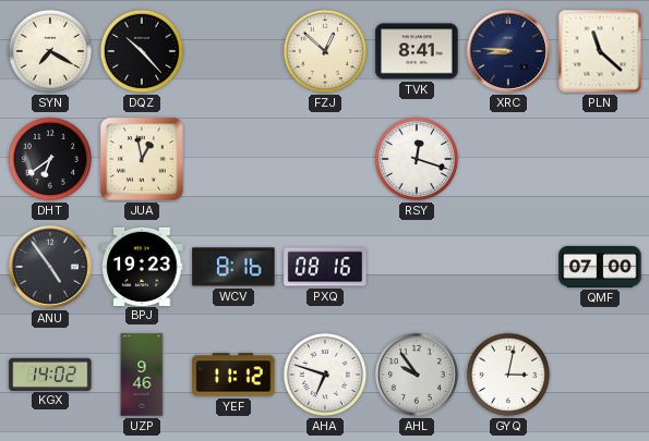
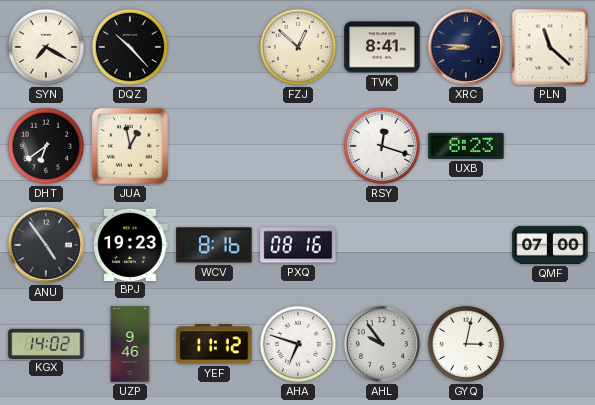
UXB: none -> 8:23 (466, 146)
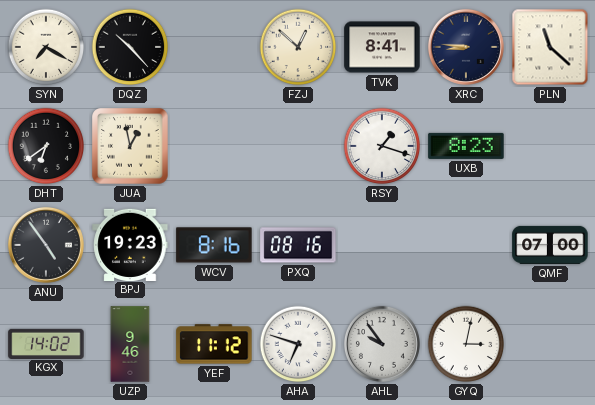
RSY: 12:18 -> 1:18 (382, 146)
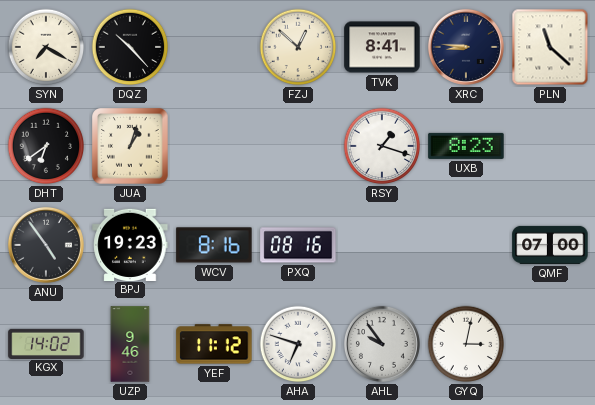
JUA: 12:58 -> 1:03 (130, 146)
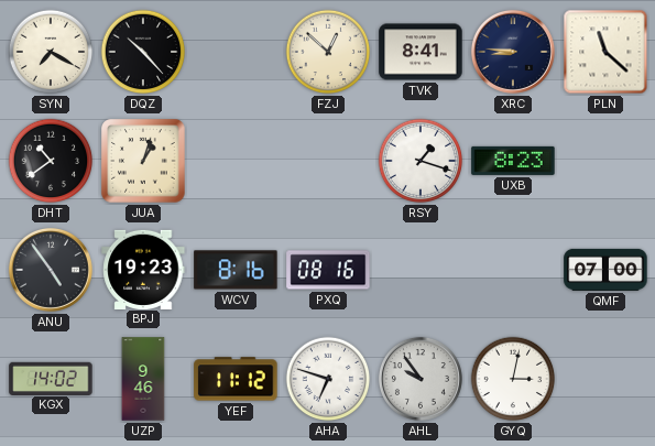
DHT: 6:39 -> 10:39 (51, 161)
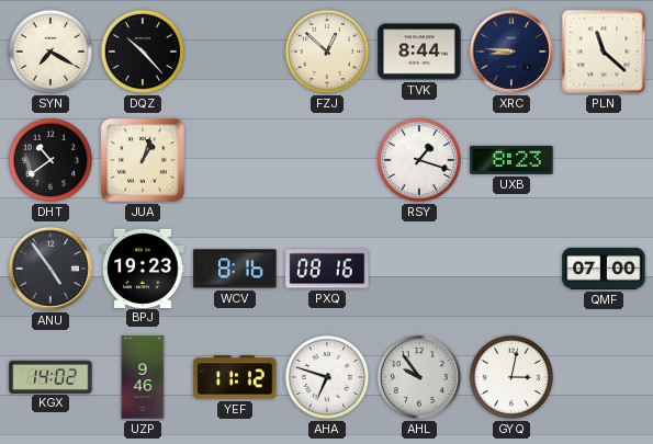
TVK: 8:41 -> 8:44 (419, 52)
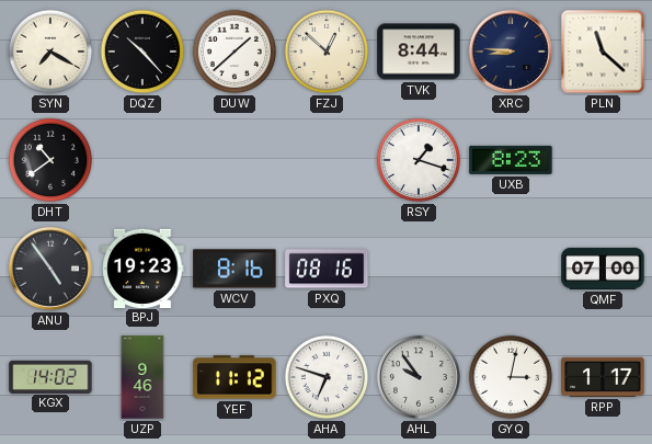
DUW: none -> 1:38 (235, 52)
JUA: 1:03 -> none (143, 160)
RPP: none -> 1:17 (603, 377)
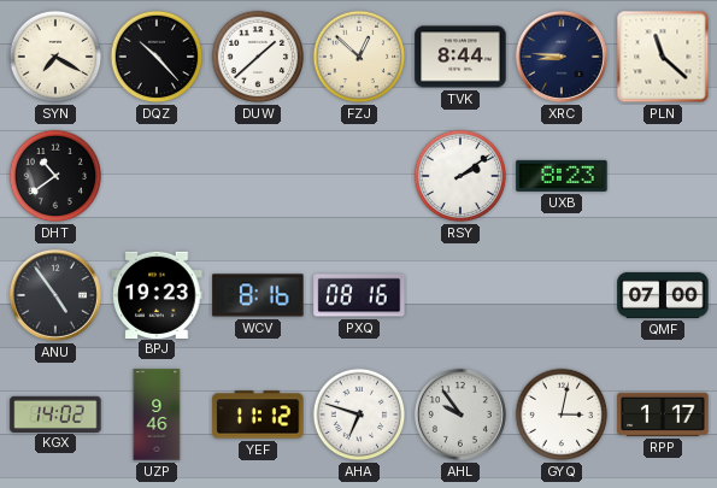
RSY: 1:18 -> 2:09 (460, 176)
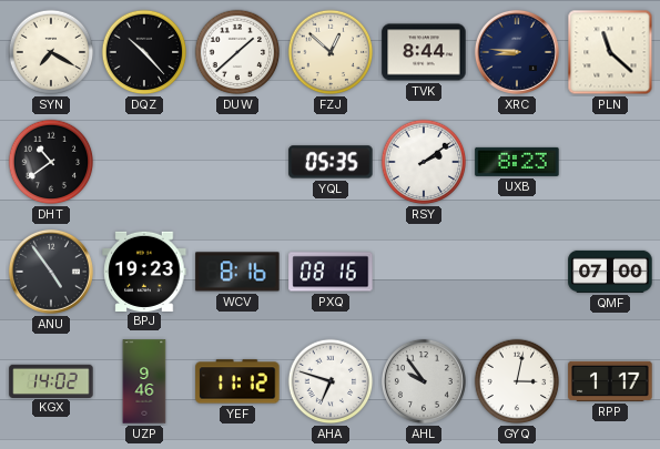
YQL: none -> 05:35 (331, 162)
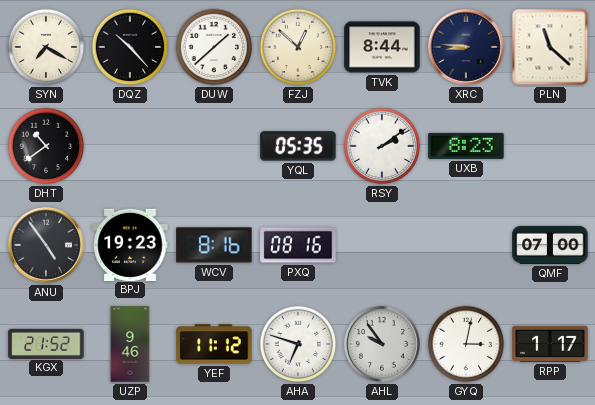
KGX: 14:02 -> 21:52 (46, 343)
